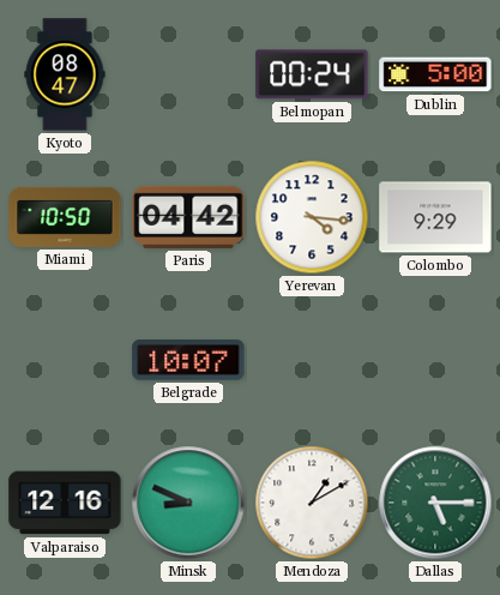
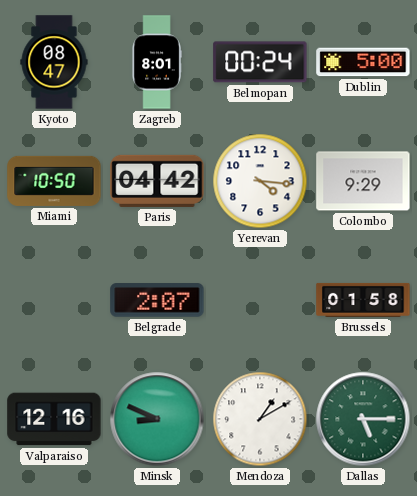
Zagreb: none -> 8:01 (157, 62)
Belgrade: 10:07 -> 2:07 (157, 300)
Brussels: none -> 01:58 (363, 300)
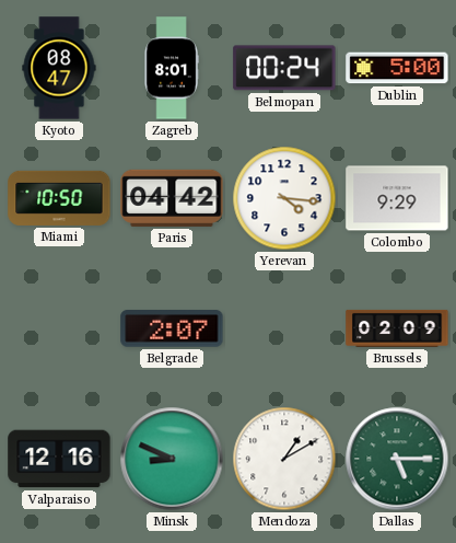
Brussels: 01:58 -> 02:09 (397, 328)
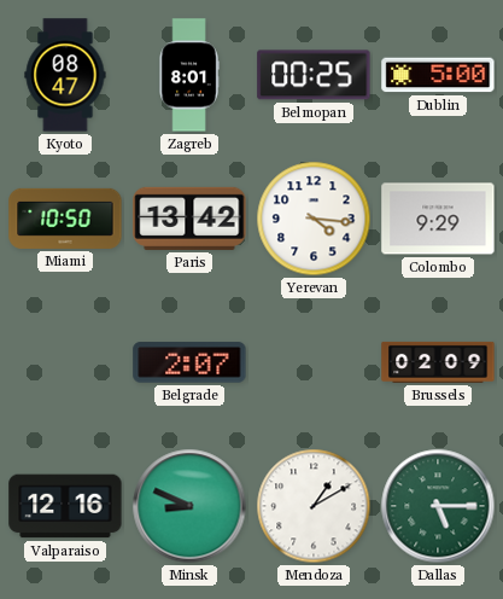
Belmopan: 00:24 -> 00:25 (314, 75)
Paris: 04:42 -> 13:42 (189, 219)
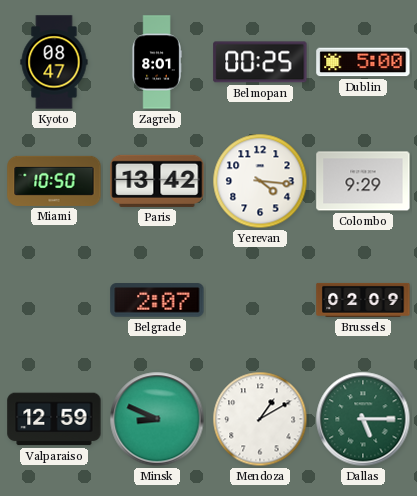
Valparaiso: 12:16 -> 12:59 (54, 419)
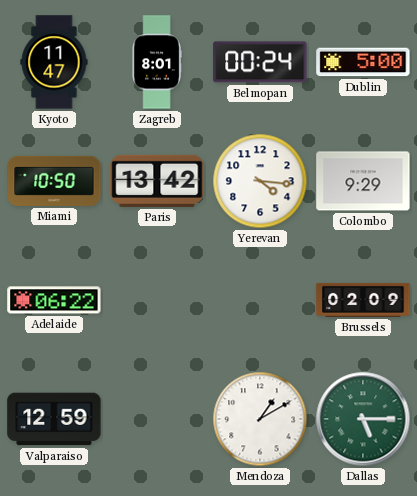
Kyoto: 08:47 -> 11:47 (54, 62)
Belmopan: 00:25 -> 00:24 (260, 62)
Adelaide: none -> 06:22 (54, 300)
Belgrade: 2:07 -> none (157, 300)
Minsk: 8:49 -> none (157, 419)
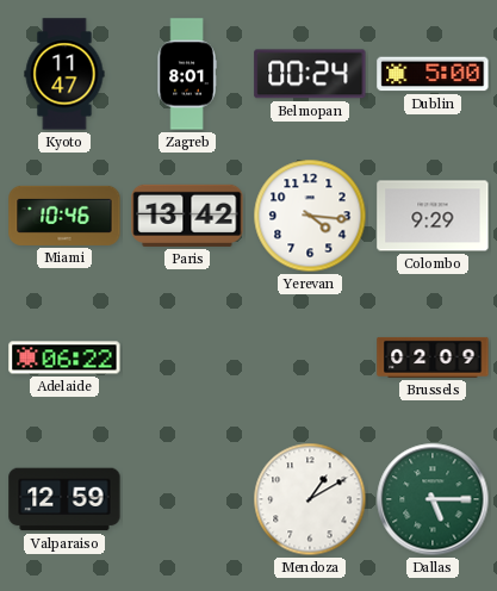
Miami: 10:50 -> 10:46 (64, 216)
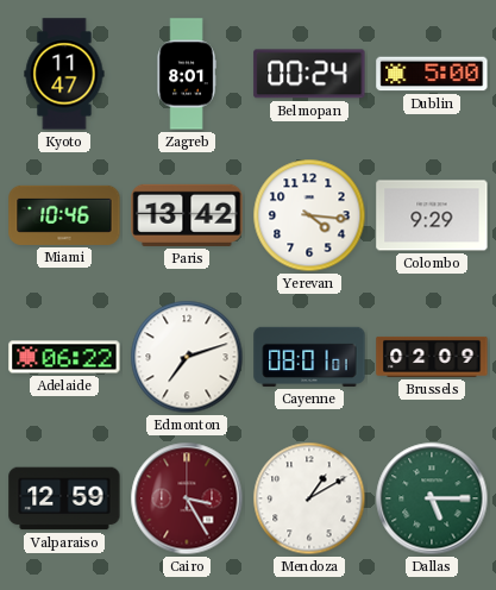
Edmonton: none -> 7:12 (187, 357)
Cayenne: none -> 08:01 (309, 357)
Cairo: none -> 3:25 (187, 498)
